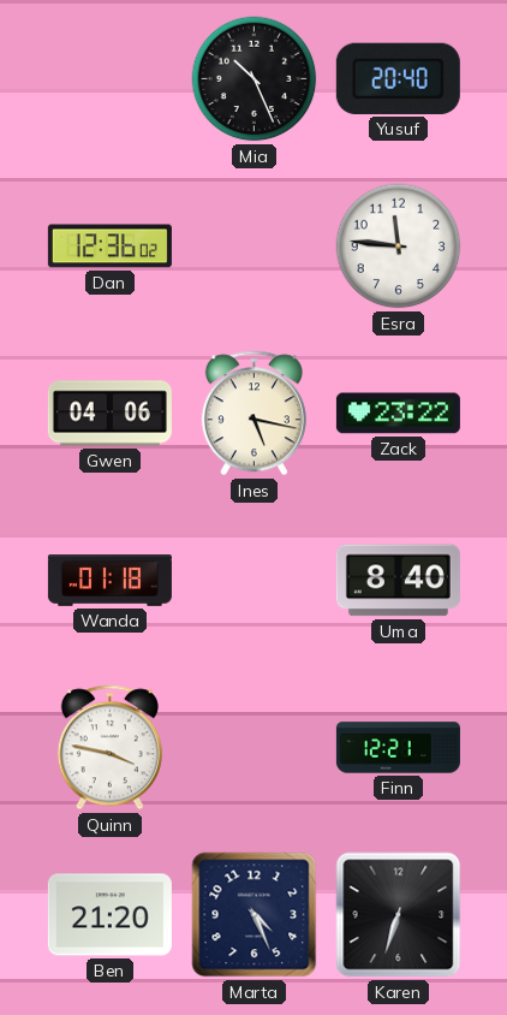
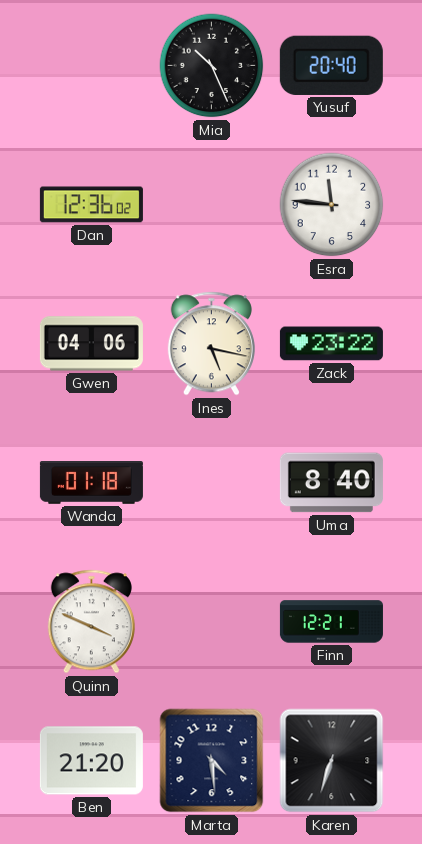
Quinn: 3:47 -> 3:49 (91, 622)
Marta: 4:26 -> 4:29 (212, 761)
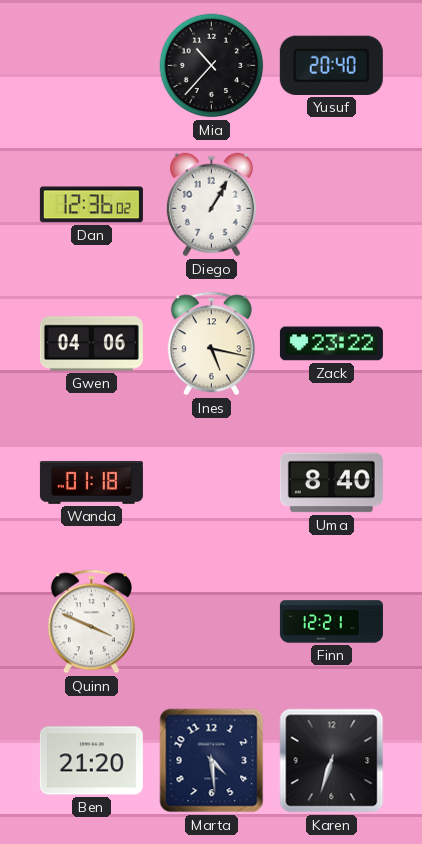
Mia: 10:26 -> 10:37 (212, 66)
Diego: none -> 1:05 (211, 205)
Esra: 11:46 -> none (332, 205)
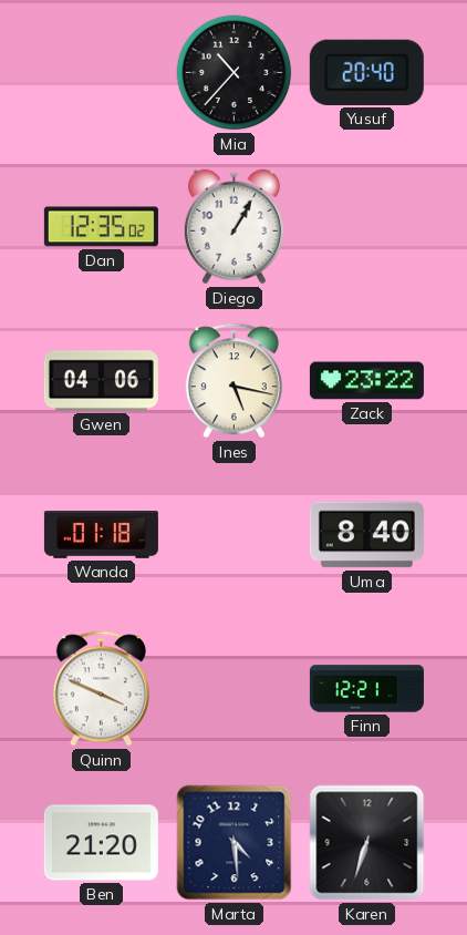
Dan: 12:36 -> 12:35 (101, 227)
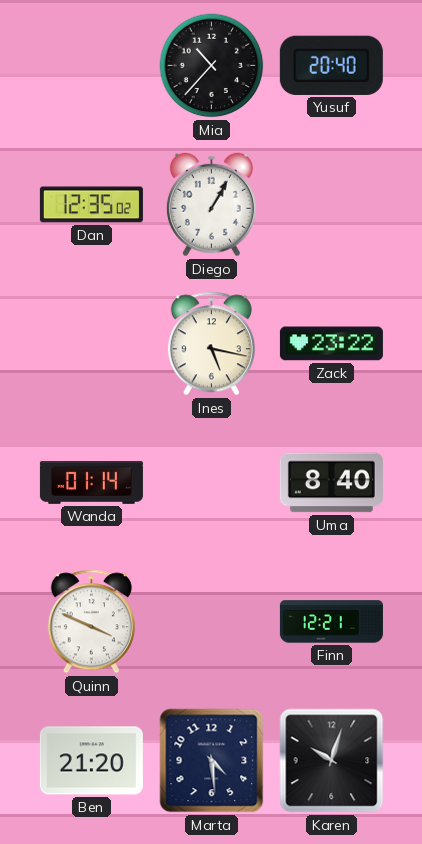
Gwen: 04:06 -> none (101, 381)
Wanda: 01:18 -> 01:14 (91, 483)
Karen: 6:33 -> 10:03 (332, 761)
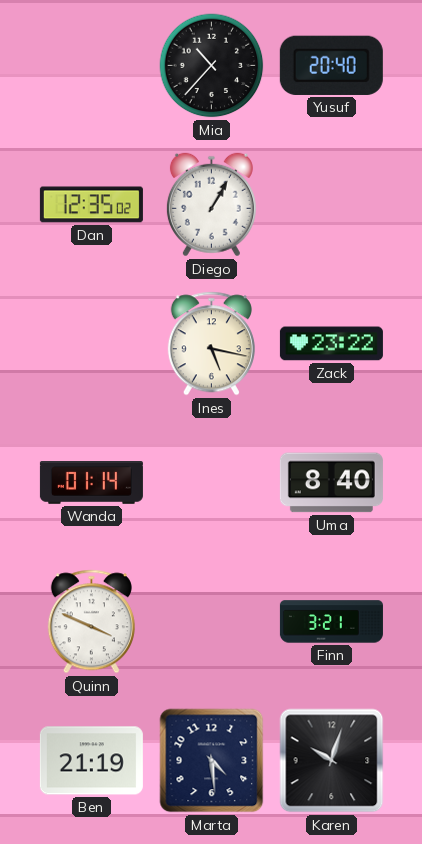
Finn: 12:21 -> 3:21 (331, 622)
Ben: 21:20 -> 21:19 (91, 761)
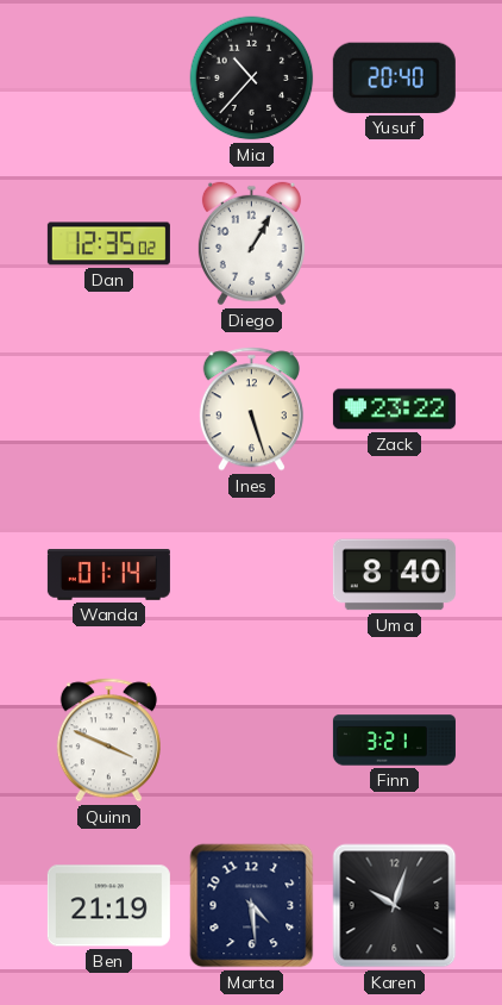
Ines: 5:17 -> 5:27 (251, 410)
